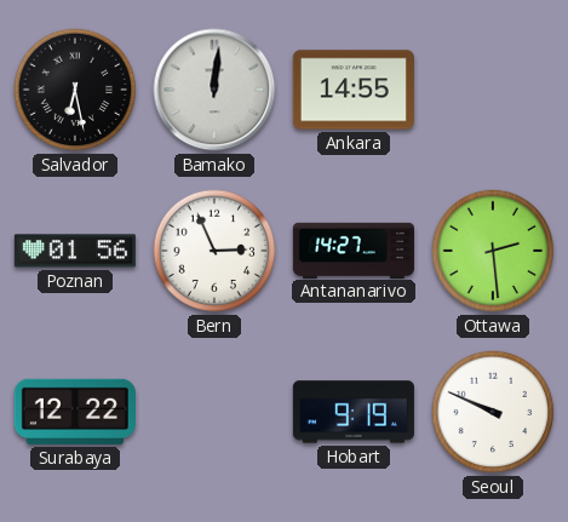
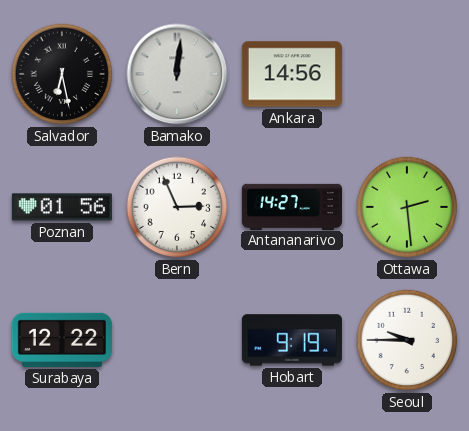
Ankara: 14:55 -> 14:56 (292, 74)
Seoul: 9:49 -> 9:45 (407, 340)
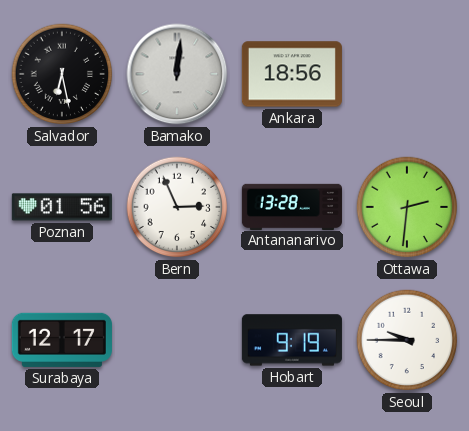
Ankara: 14:56 -> 18:56 (292, 74)
Antananarivo: 14:27 -> 13:28 (292, 206)
Ottawa: 2:29 -> 2:31 (407, 207)
Surabaya: 12:22 -> 12:17 (62, 340)
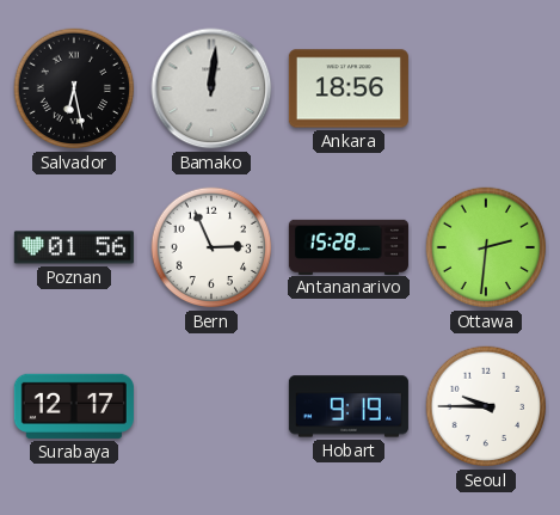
Antananarivo: 13:28 -> 15:28 (349, 246)
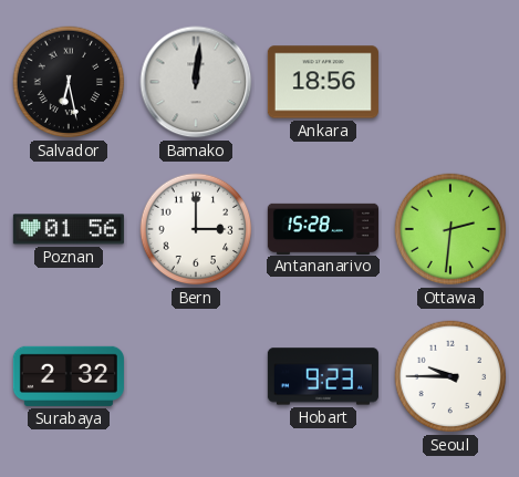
Bern: 2:56 -> 3:00 (196, 229)
Surabaya: 12:17 -> 2:32 (69, 376)
Hobart: 9:19 -> 9:23 (323, 376)
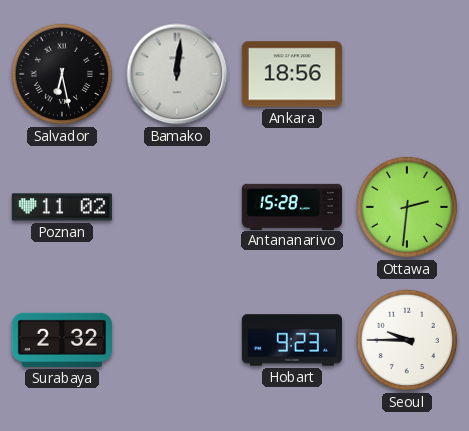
Poznan: 01:56 -> 11:02 (62, 207)
Bern: 3:00 -> none (196, 229)
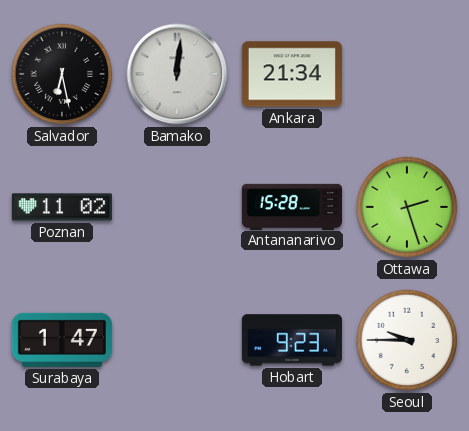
Ankara: 18:56 -> 21:34 (292, 74)
Ottawa: 2:31 -> 2:27 (407, 207)
Surabaya: 2:32 -> 1:47 (62, 340)
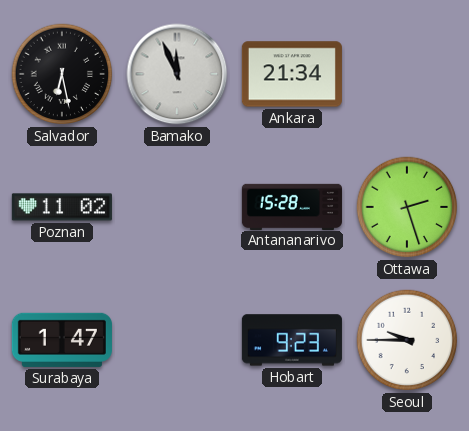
Bamako: 12:01 -> 11:56 (177, 74)
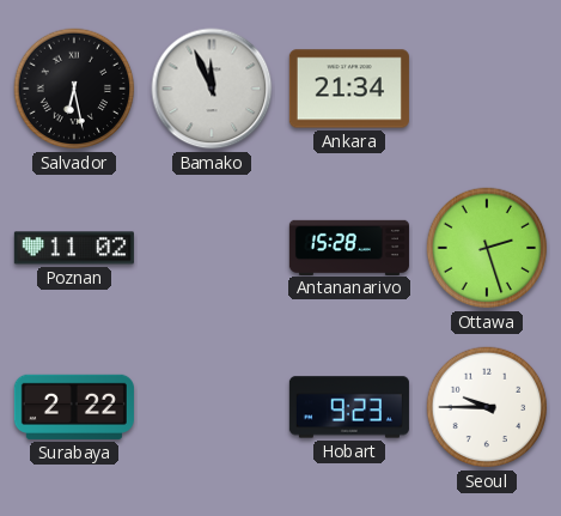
Surabaya: 1:47 -> 2:22 (74, 407)
